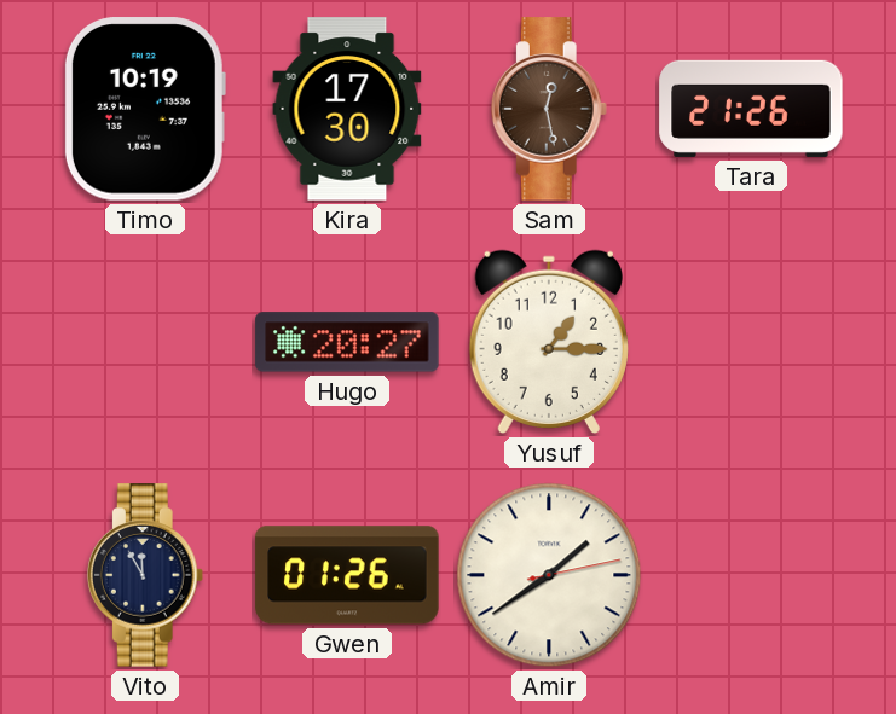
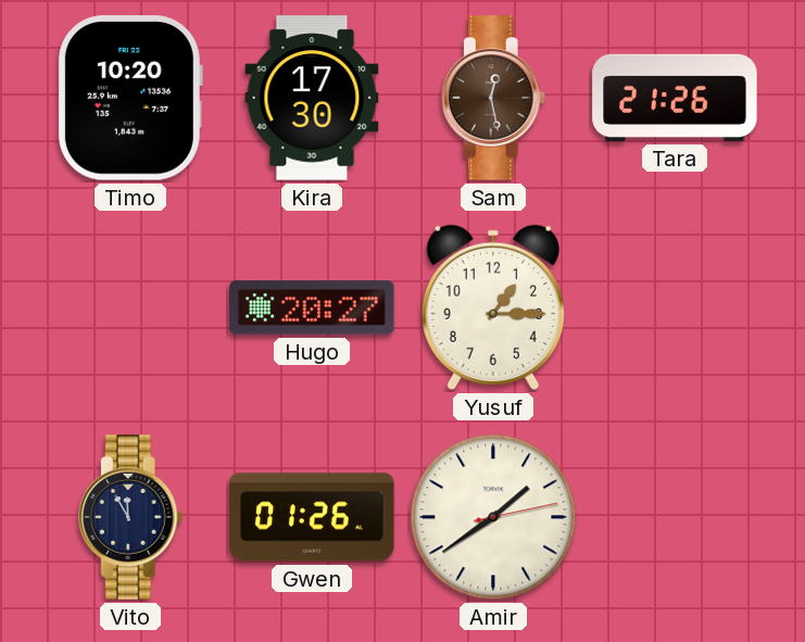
Timo: 10:19 -> 10:20 (130, 98)
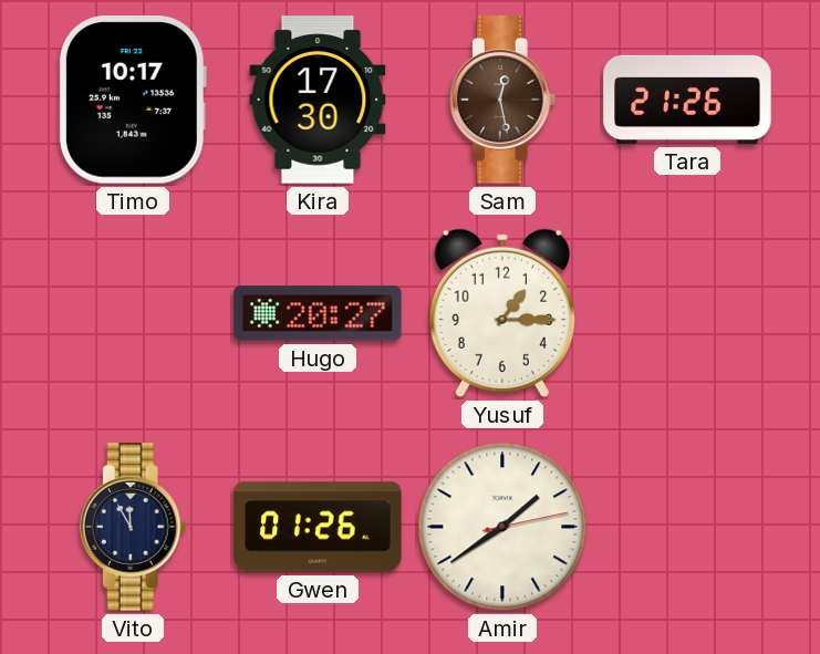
Timo: 10:20 -> 10:17 (133, 100)
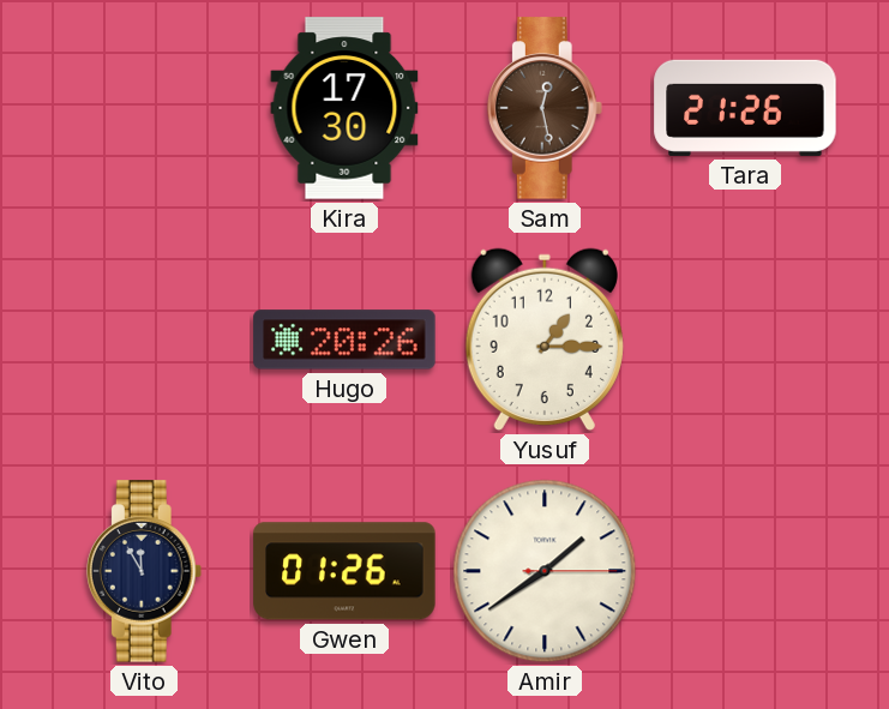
Timo: 10:17 -> none (133, 100)
Hugo: 20:27 -> 20:26 (344, 340)
Amir: 1:39:13 -> 1:39:15 (545, 571)
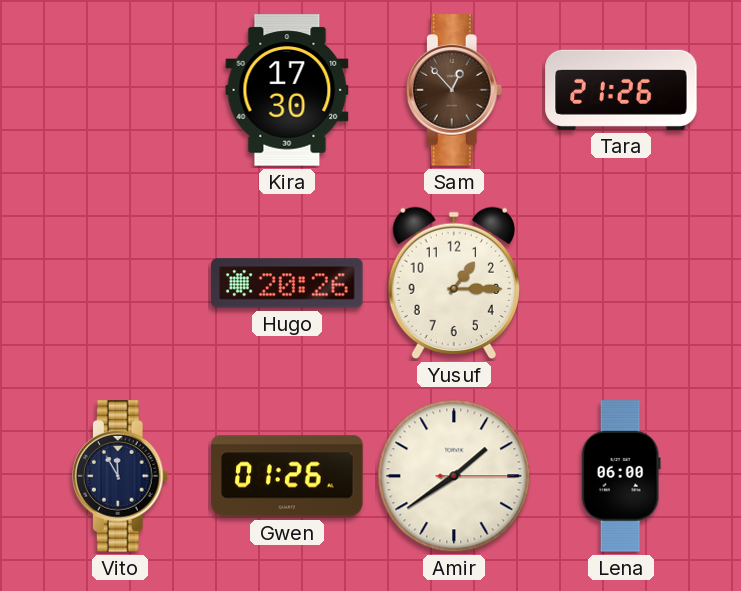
Sam: 12:28 -> 12:53 (454, 90)
Lena: none -> 06:00 (621, 476)
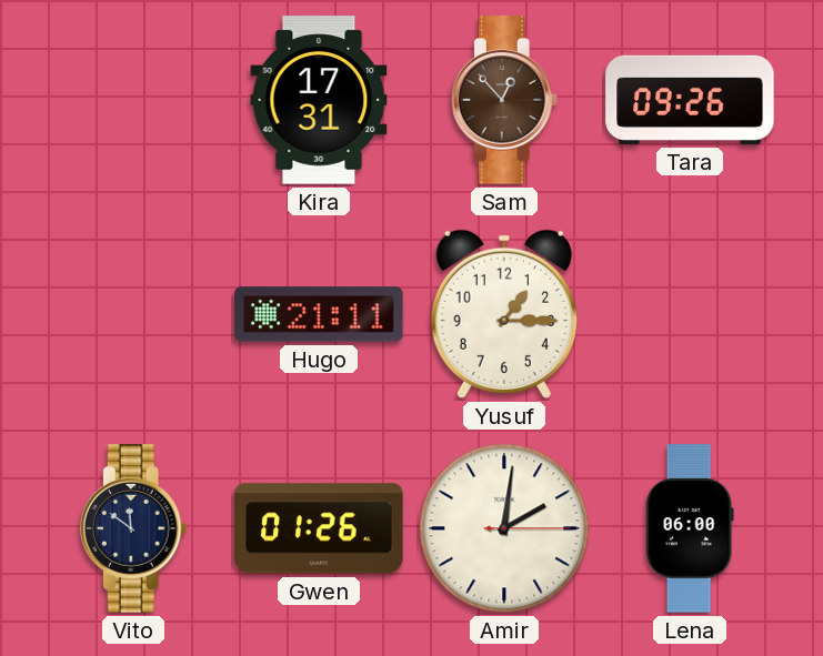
Kira: 17:30 -> 17:31 (319, 100)
Tara: 21:26 -> 09:26 (690, 100)
Hugo: 20:26 -> 21:11 (319, 314)
Vito: 11:55 -> 11:51 (133, 528)
Amir: 1:39 -> 2:01 (504, 528)
